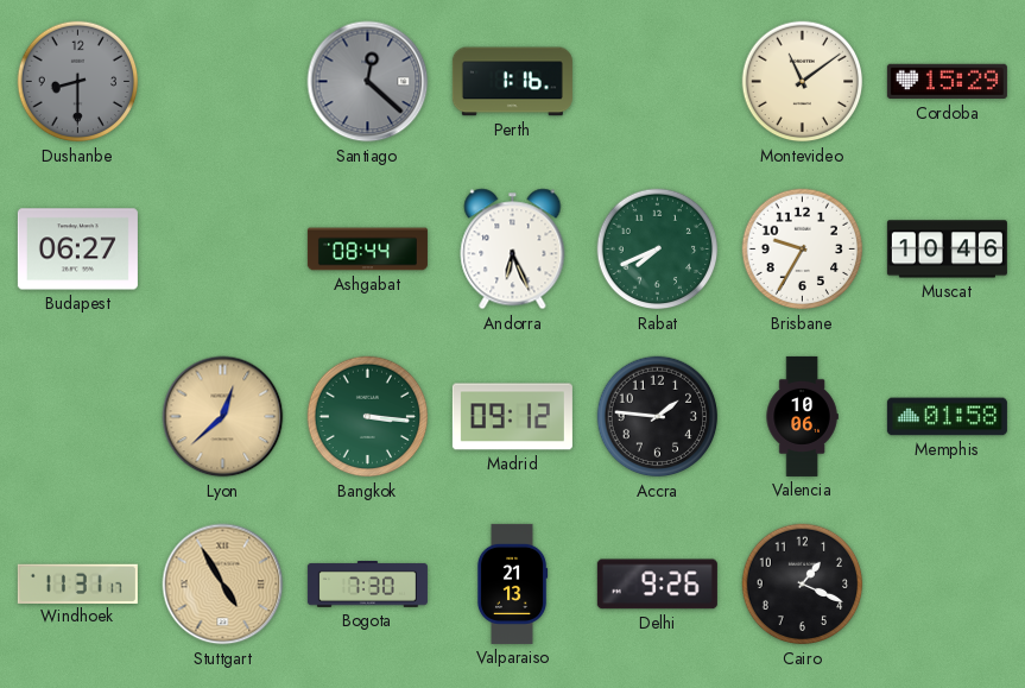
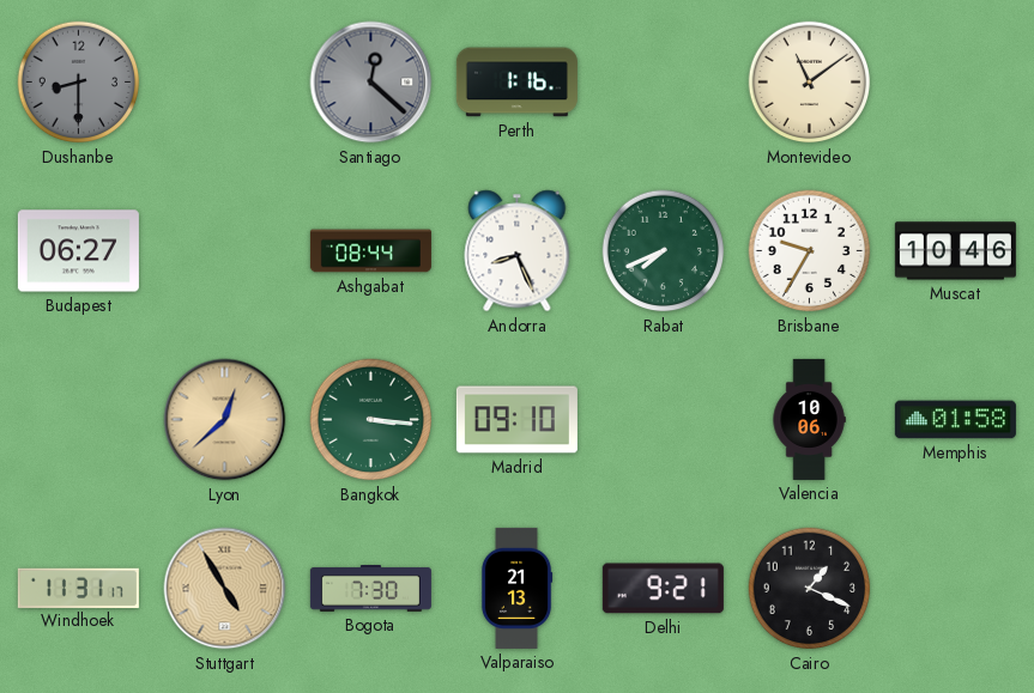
Cordoba: 15:29 -> none (947, 82)
Andorra: 6:26 -> 8:26 (518, 251)
Madrid: 09:12 -> 09:10 (516, 420)
Accra: 1:46 -> none (658, 417)
Delhi: 9:26 -> 9:21 (663, 589)
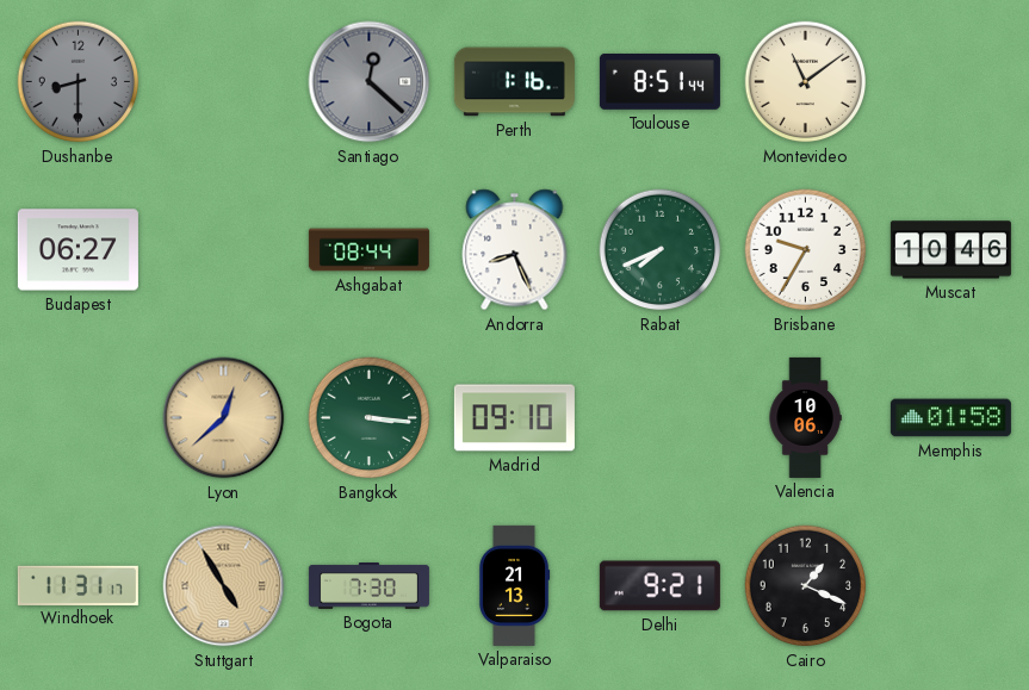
Toulouse: none -> 8:51 (659, 82)
